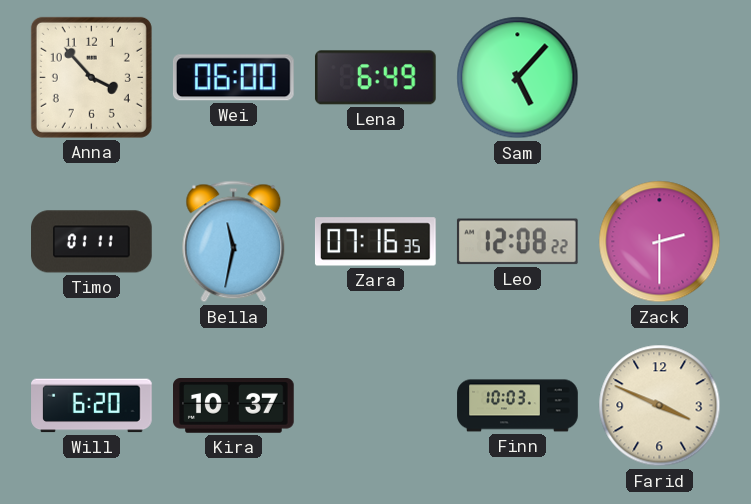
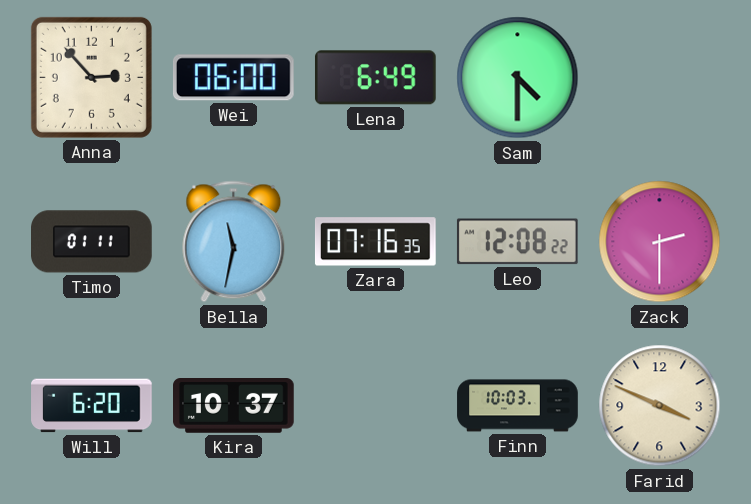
Anna: 3:53 -> 2:53 (91, 77)
Sam: 5:07 -> 4:30 (518, 78)
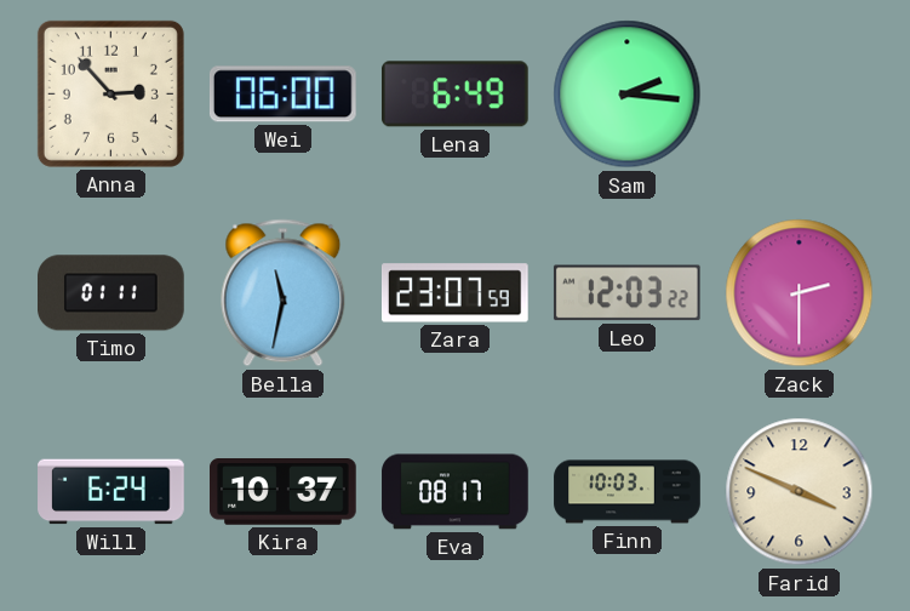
Sam: 4:30 -> 2:16 (628, 95)
Zara: 07:16 -> 23:07 (454, 293)
Leo: 12:08 -> 12:03 (626, 293)
Will: 6:20 -> 6:24 (111, 492)
Eva: none -> 08:17 (456, 492)
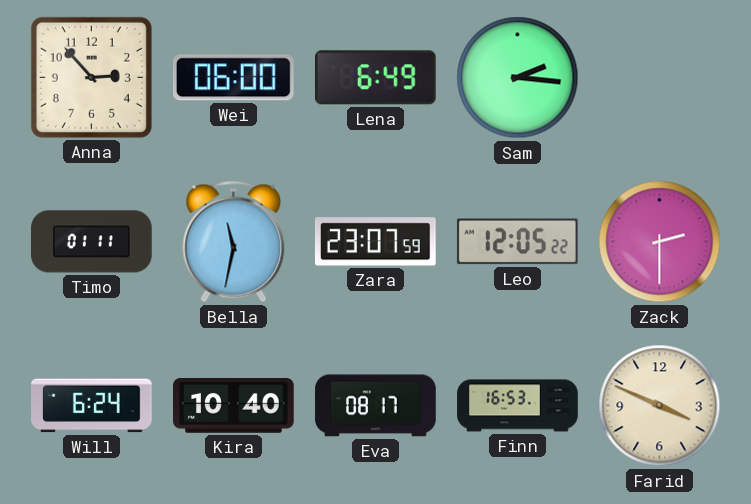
Leo: 12:03 -> 12:05 (517, 242)
Kira: 10:37 -> 10:40 (234, 406)
Finn: 10:03 -> 16:53 (518, 406)
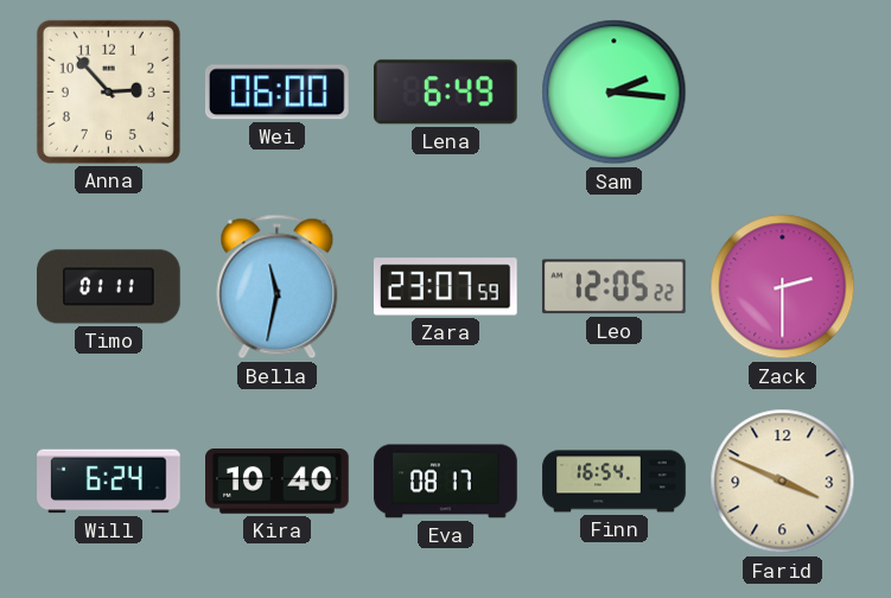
Finn: 16:53 -> 16:54 (615, 482)
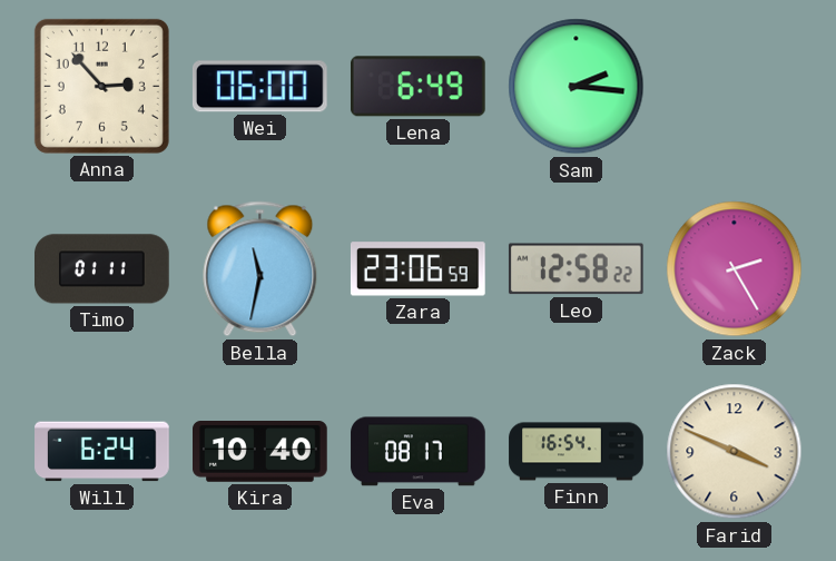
Zara: 23:07 -> 23:06 (417, 269)
Leo: 12:05 -> 12:58 (576, 269)
Zack: 2:30 -> 2:25 (735, 269)
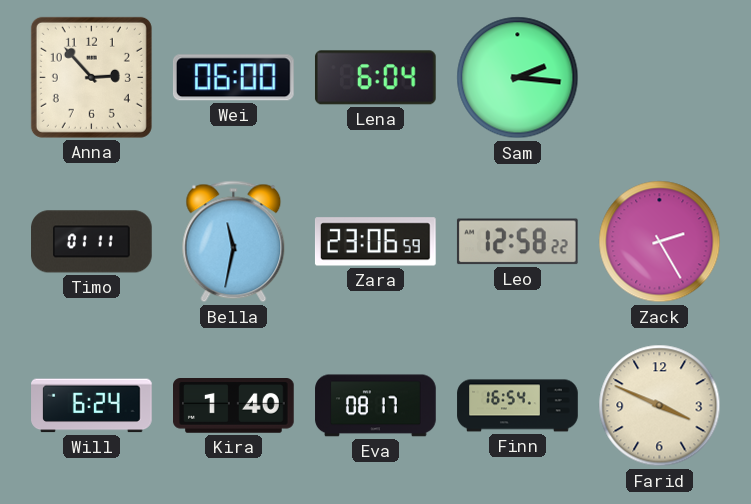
Lena: 6:49 -> 6:04 (375, 78)
Kira: 10:40 -> 1:40 (234, 406)
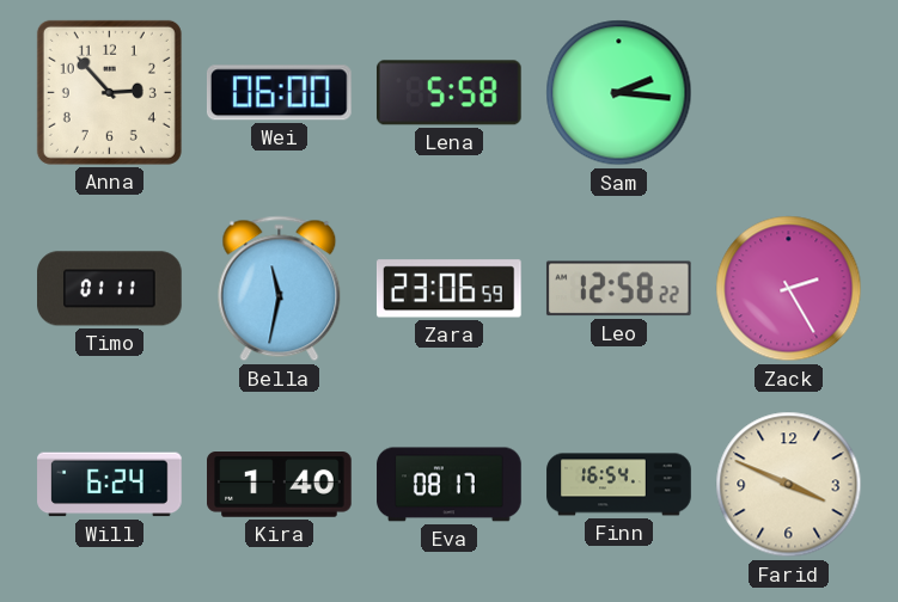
Lena: 6:04 -> 5:58 (448, 93)
